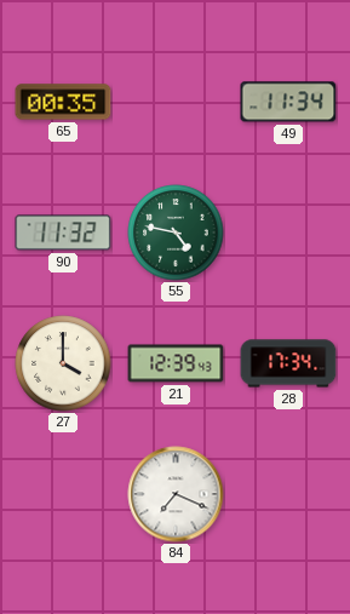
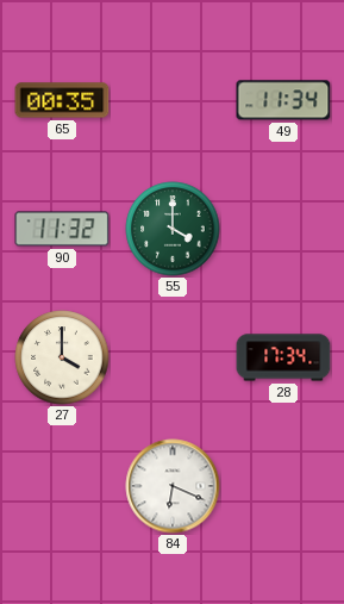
55: 4:47 -> 4:00 (173, 229)
21: 12:39 -> none (176, 363)
84: 7:19 -> 6:19 (173, 486)
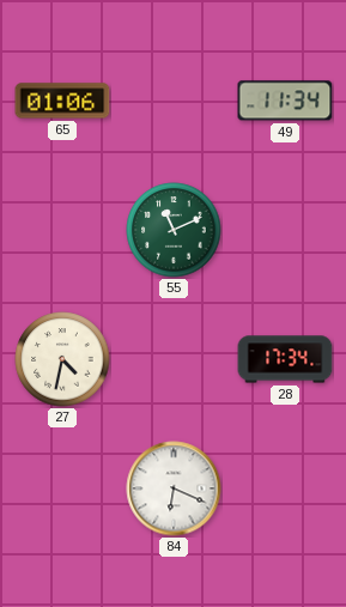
65: 00:35 -> 01:06 (62, 101)
90: 11:32 -> none (62, 229)
55: 4:00 -> 11:11 (174, 230)
27: 4:00 -> 4:32 (62, 359)
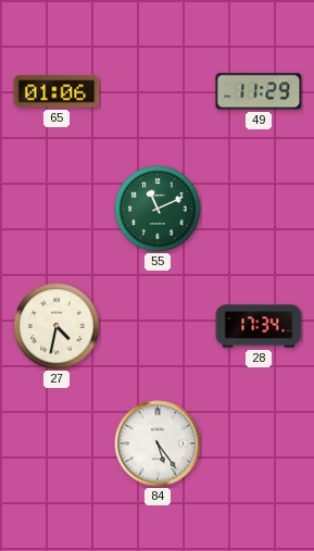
49: 11:34 -> 11:29 (259, 91)
84: 6:19 -> 5:24 (158, 443)
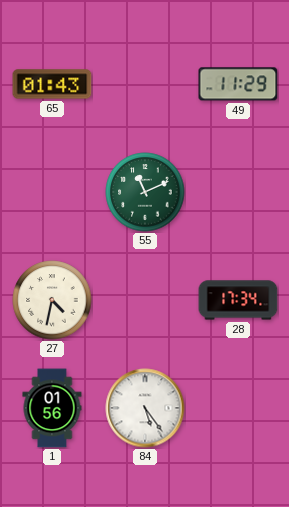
65: 01:06 -> 01:43 (52, 84)
1: none -> 01:56 (52, 408)
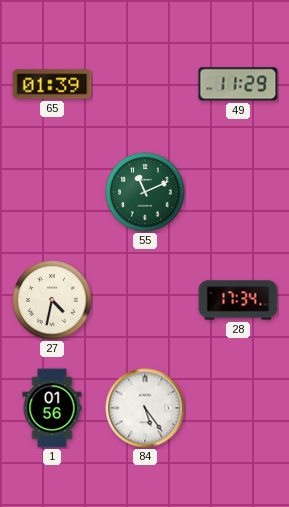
65: 01:43 -> 01:39 (52, 84)
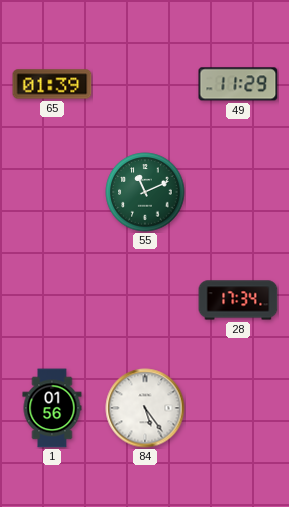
27: 4:32 -> none (52, 300)
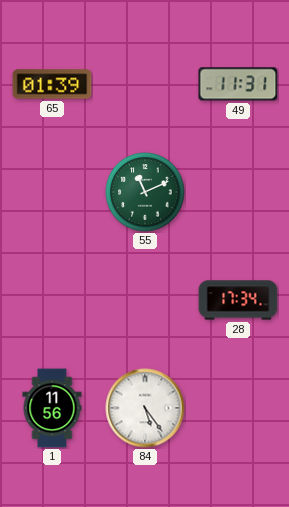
49: 11:29 -> 11:31 (238, 84)
1: 01:56 -> 11:56 (52, 408)
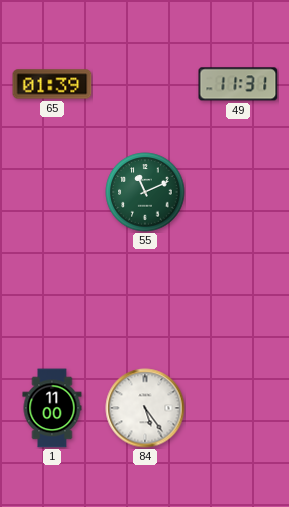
28: 17:34 -> none (238, 300)
1: 11:56 -> 11:00 (52, 408)
